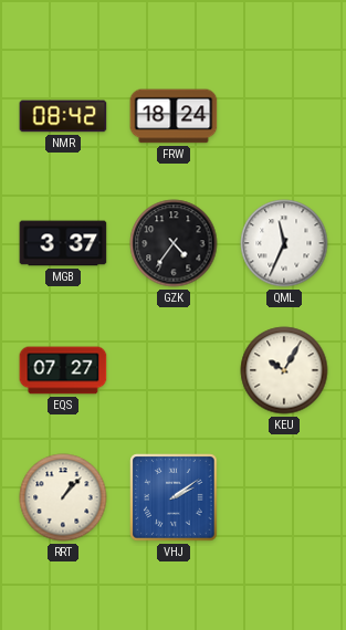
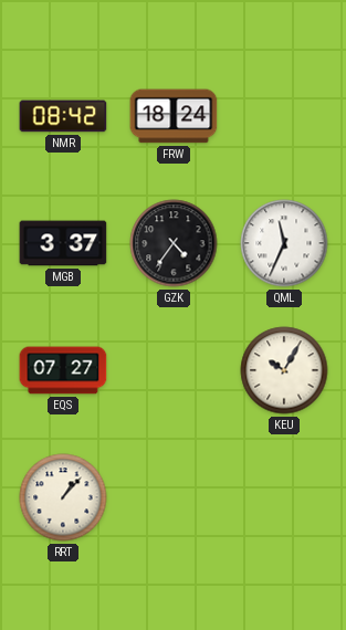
VHJ: 2:09 -> none (174, 497)
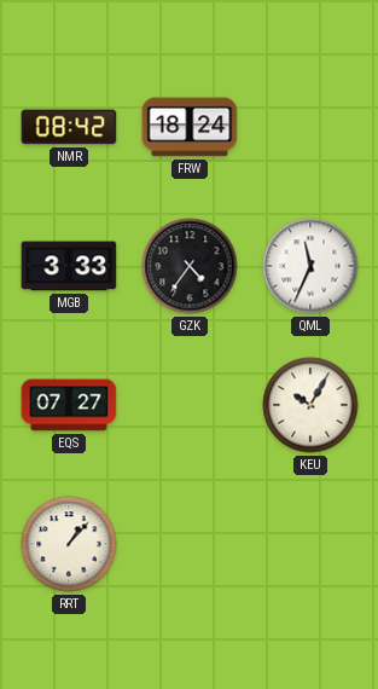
MGB: 3:37 -> 3:33 (69, 266)
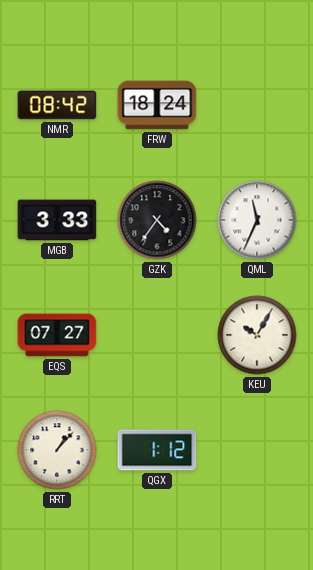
QGX: none -> 1:12 (157, 450)
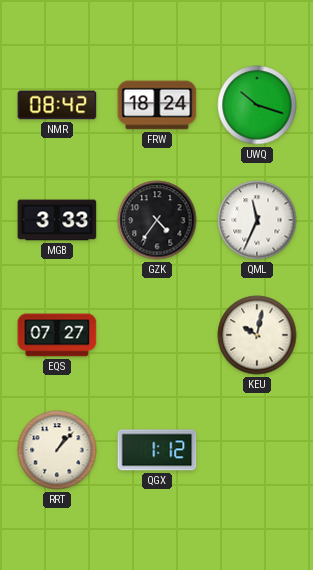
UWQ: none -> 10:18 (257, 105)
KEU: 10:05 -> 10:02 (257, 335)
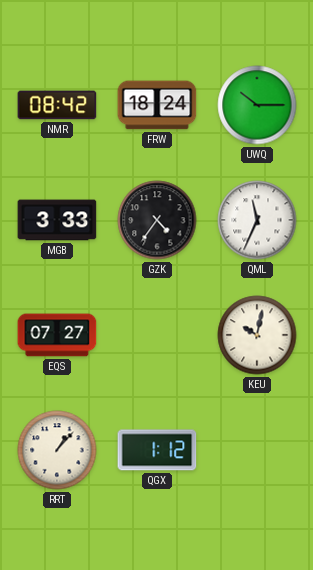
UWQ: 10:18 -> 10:15 (257, 105)
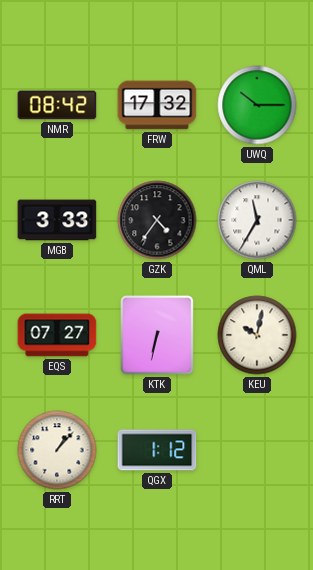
FRW: 18:24 -> 17:32 (157, 105)
QML: 11:34 -> 11:35 (257, 220)
KTK: none -> 6:32 (157, 335)
